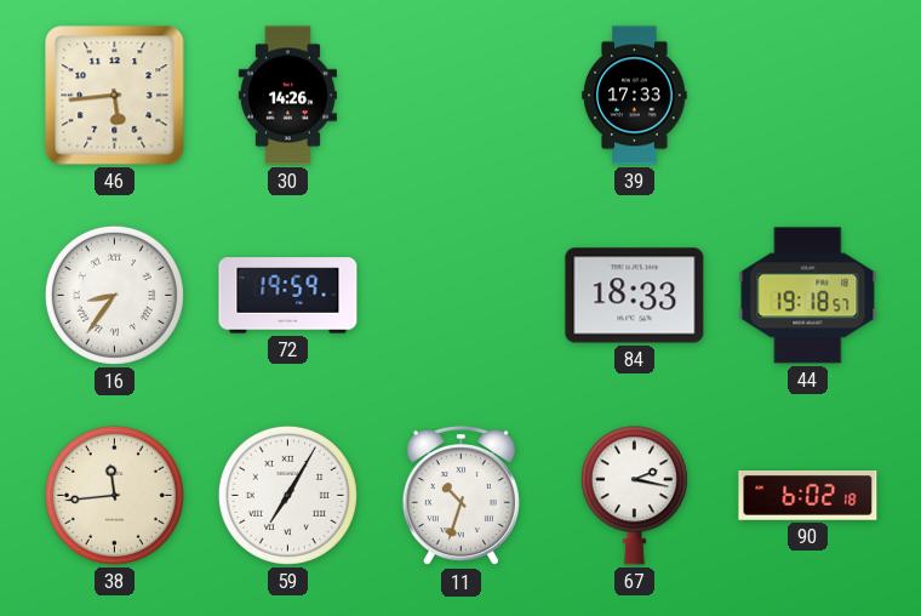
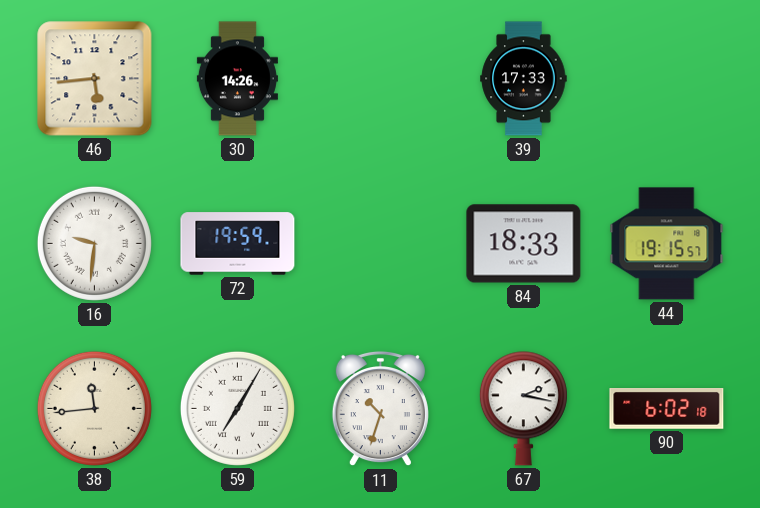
16: 8:36 -> 9:31 (94, 243)
44: 19:18 -> 19:15 (667, 244)
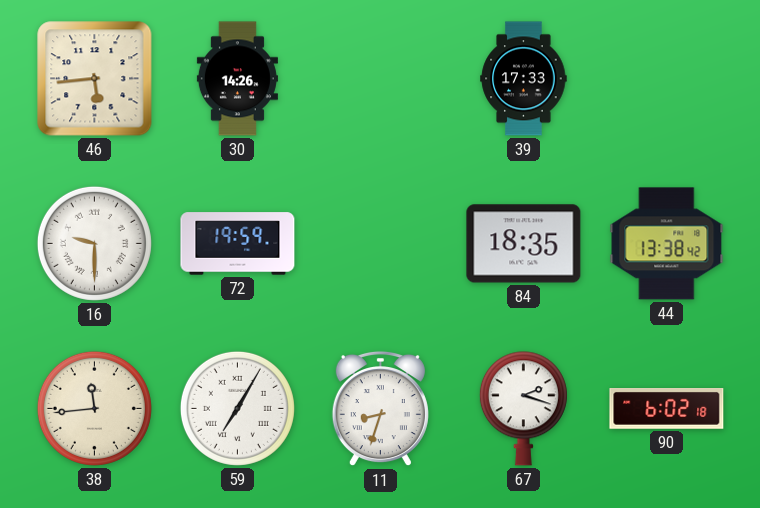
16: 9:31 -> 9:30 (94, 243)
84: 18:33 -> 18:35 (524, 244)
44: 19:15 -> 13:38 (667, 244)
11: 10:33 -> 8:33 (380, 409)
67: 2:17 -> 2:18 (523, 409)
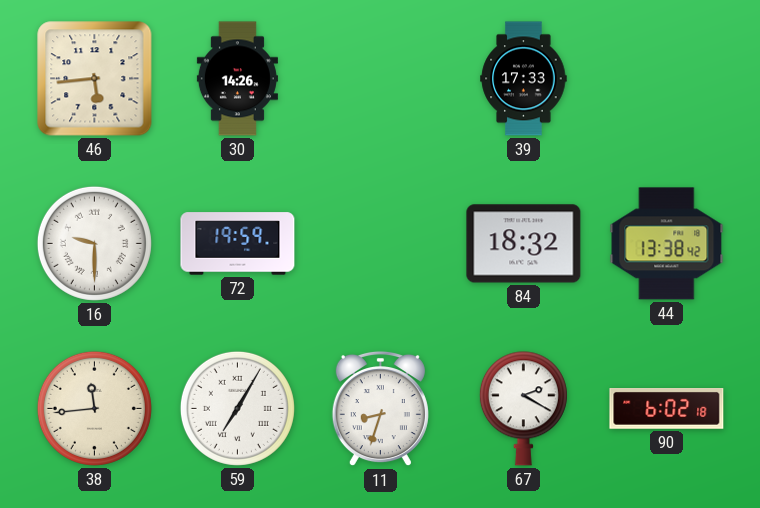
84: 18:35 -> 18:32 (524, 244)
67: 2:18 -> 2:20 (523, 409)
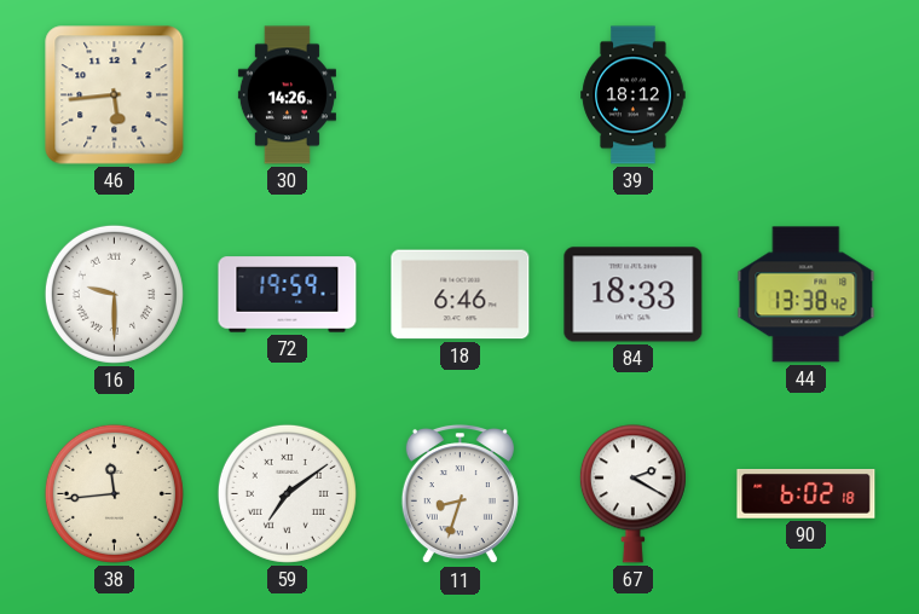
39: 17:33 -> 18:12 (634, 95)
18: none -> 6:46 (461, 295)
84: 18:32 -> 18:33 (634, 295)
59: 7:05 -> 7:09 (287, 493)
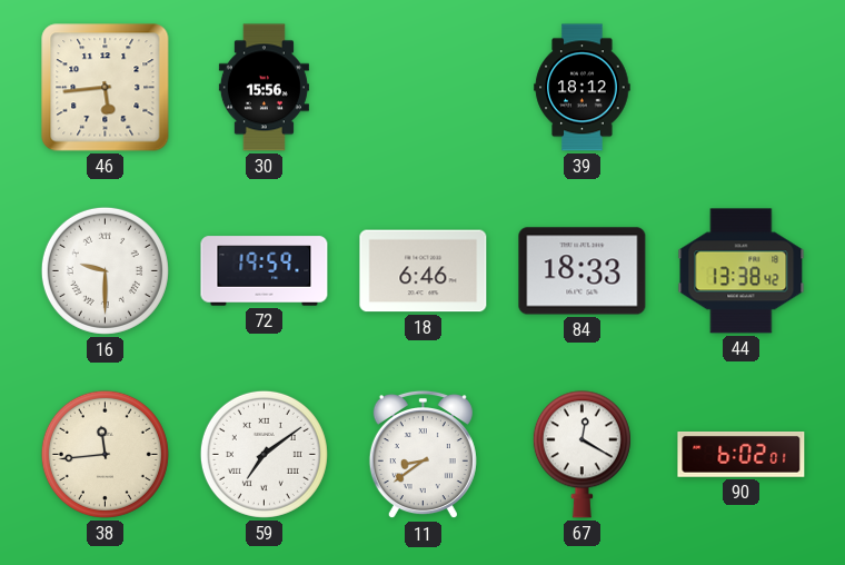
30: 14:26 -> 15:56 (264, 88)
11: 8:33 -> 8:39 (422, 455)
67: 2:20 -> 12:20 (581, 455)
90: 6:02:18 -> 6:02:01 (742, 455)
